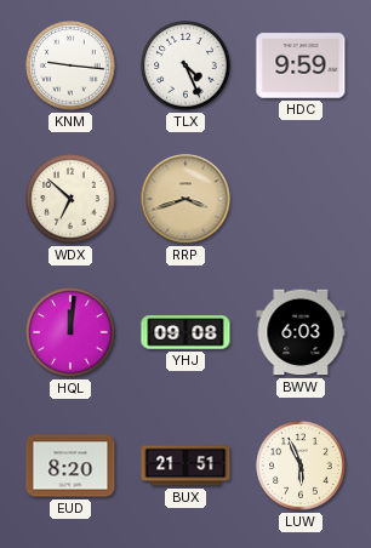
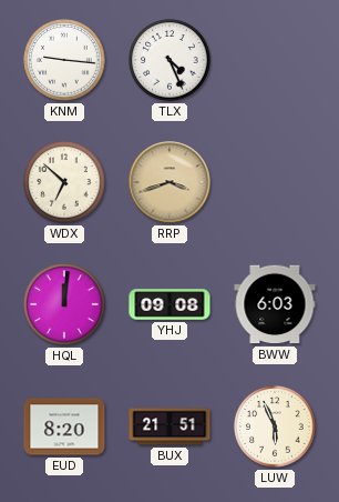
HDC: 9:59 -> none (301, 65)
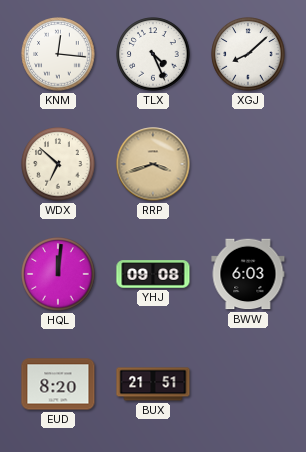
KNM: 9:16 -> 12:16 (58, 54)
XGJ: none -> 8:08 (248, 54)
LUW: 5:56 -> none (275, 426)
